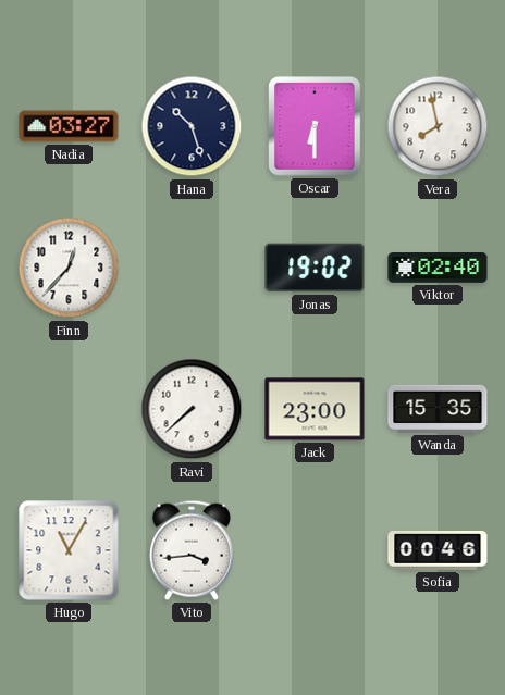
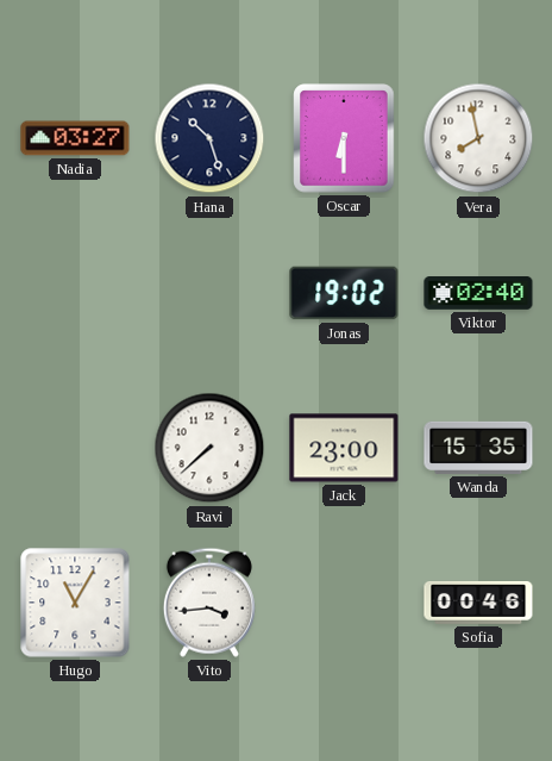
Finn: 12:37 -> none (69, 268)
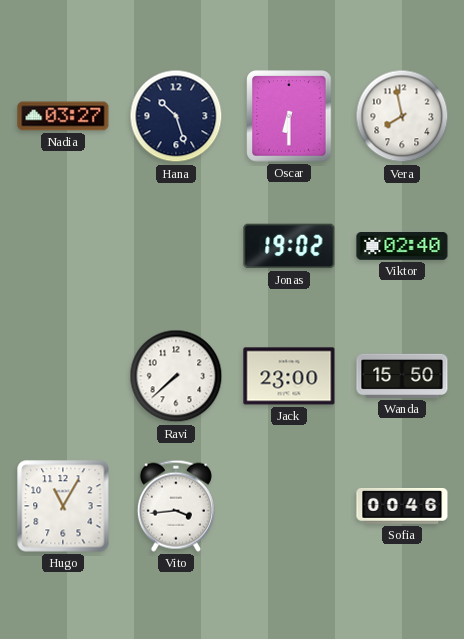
Wanda: 15:35 -> 15:50 (402, 376)
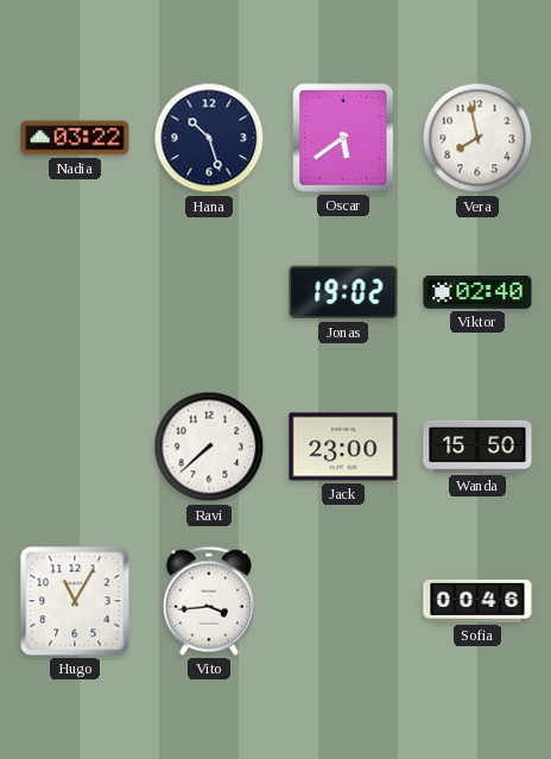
Nadia: 03:27 -> 03:22 (75, 138)
Oscar: 6:30 -> 5:39 (343, 138)
